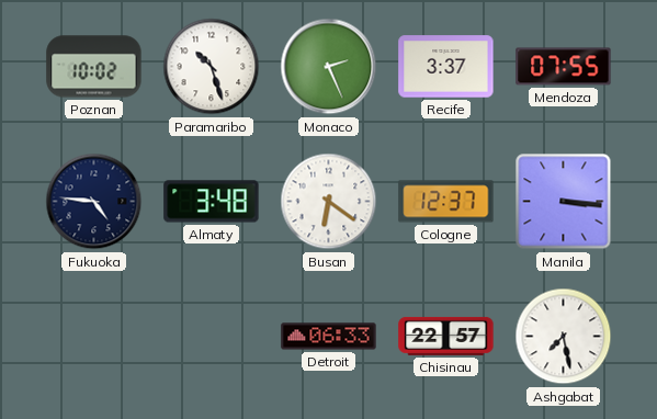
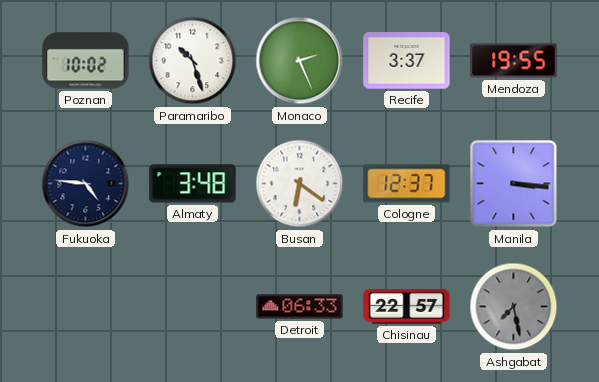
Mendoza: 07:55 -> 19:55 (514, 61)
Ashgabat dial: white -> grey (514, 307)
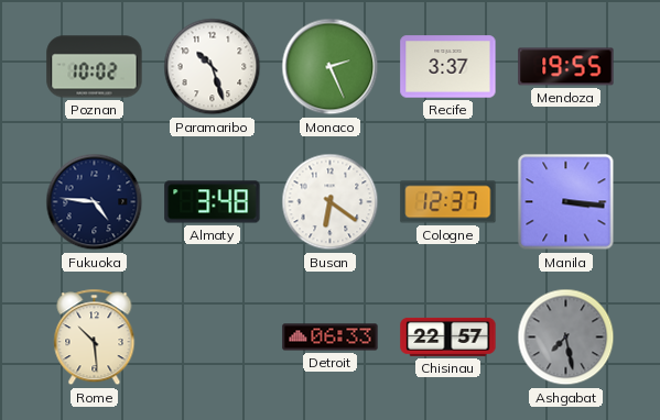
Rome: none -> 10:29 (95, 338)
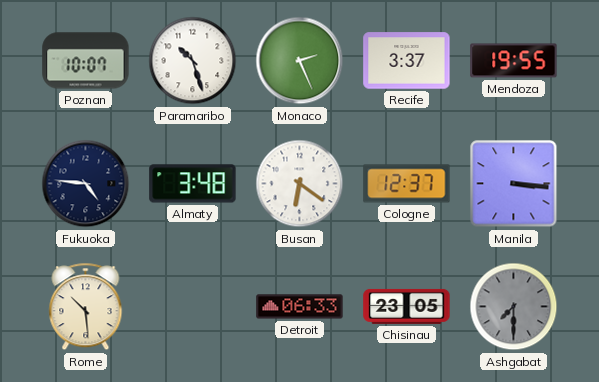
Poznan: 10:02 -> 10:07 (86, 61)
Chisinau: 22:57 -> 23:05 (407, 306)
Ashgabat: 7:28 -> 7:30 (514, 307)
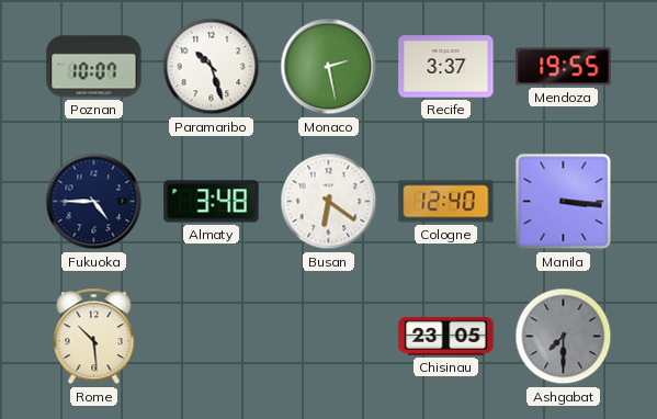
Monaco: 2:26 -> 2:28 (329, 67)
Fukuoka: 4:46 -> 4:45 (94, 202)
Cologne: 12:37 -> 12:40 (446, 202)
Detroit: 06:33 -> none (300, 307)
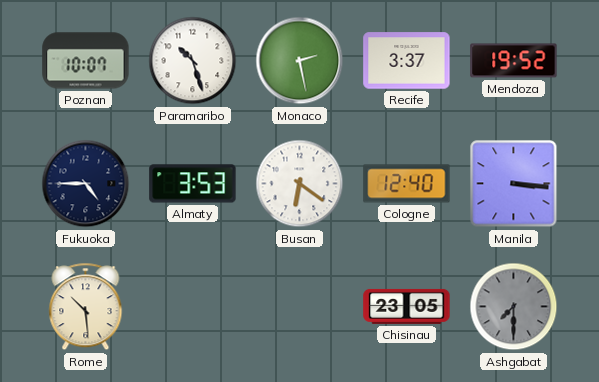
Mendoza: 19:55 -> 19:52 (514, 61)
Almaty: 3:48 -> 3:53 (193, 184)
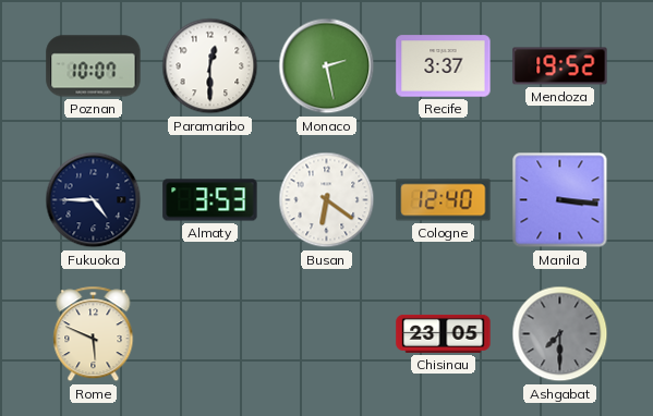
Paramaribo: 10:27 -> 12:30 (210, 66)
Rome: 10:29 -> 5:49 (94, 334)
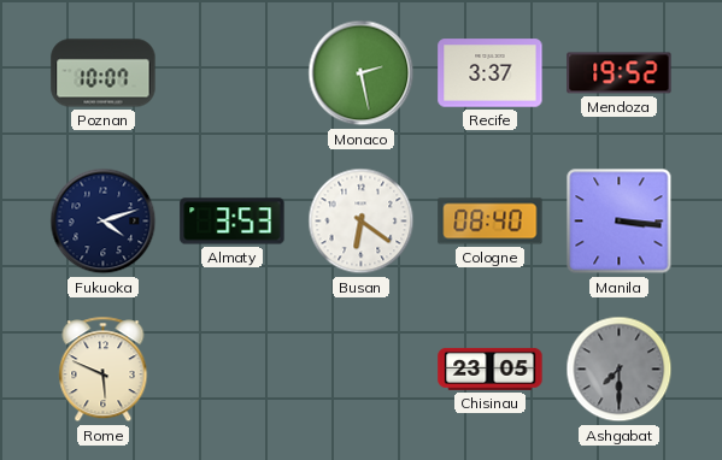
Paramaribo: 12:30 -> none (210, 66)
Fukuoka: 4:45 -> 4:12 (104, 222)
Cologne: 12:40 -> 08:40 (491, 222)
